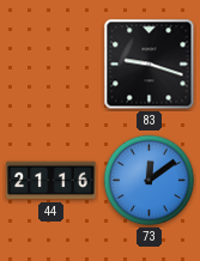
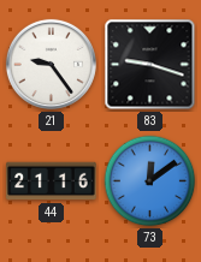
21: none -> 9:24 (51, 64)
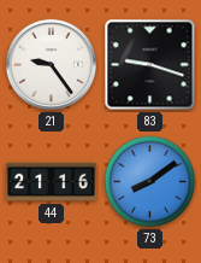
73: 12:09 -> 8:09 (150, 182)
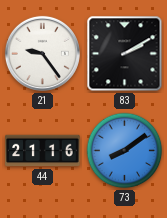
83: 9:18 -> 2:10 (125, 54)
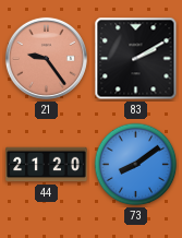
21 dial: white -> salmon (46, 58)
44: 21:16 -> 21:20 (47, 165)
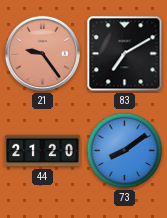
83: 2:10 -> 7:10 (125, 54)
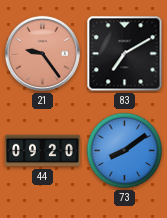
44: 21:20 -> 09:20 (43, 151)
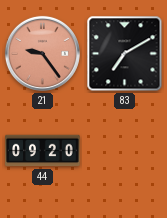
73: 8:09 -> none (125, 151)
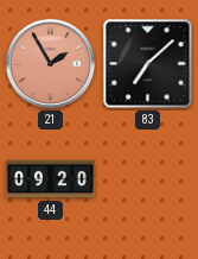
21: 9:24 -> 1:55 (50, 63)
83: 7:10 -> 7:08 (148, 64)
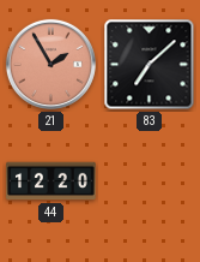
44: 09:20 -> 12:20 (51, 181)
